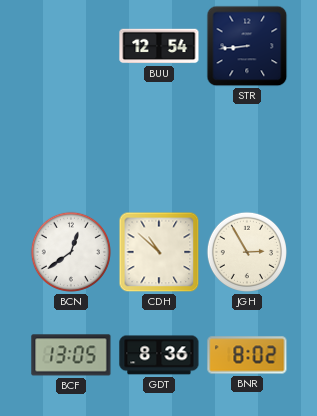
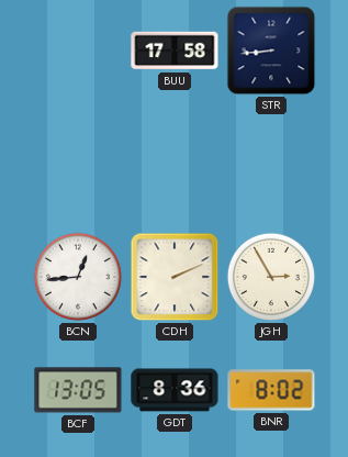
BUU: 12:54 -> 17:58 (175, 51)
BCN: 12:39 -> 12:44 (78, 277)
CDH: 10:52 -> 2:11 (175, 277)
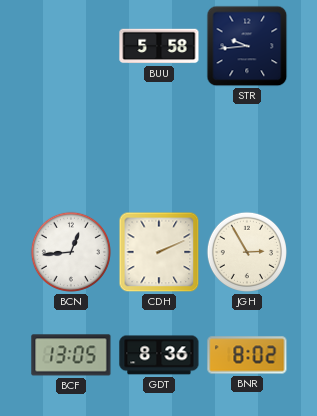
BUU: 17:58 -> 5:58 (159, 46)
STR: 8:44 -> 9:44 (247, 46)
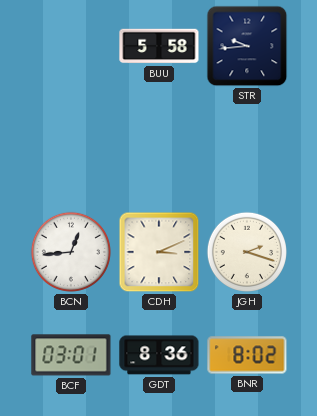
CDH: 2:11 -> 3:11 (159, 252)
JGH: 2:55 -> 2:18 (247, 252)
BCF: 13:05 -> 03:01 (71, 355)
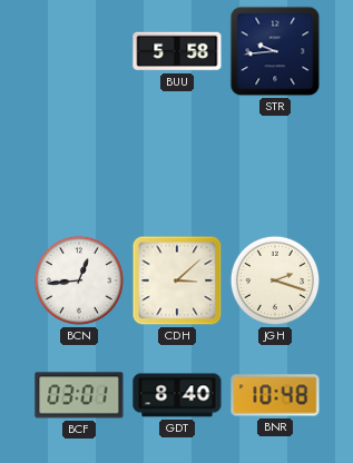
CDH: 3:11 -> 3:08 (177, 280)
GDT: 8:36 -> 8:40 (177, 395)
BNR: 8:02 -> 10:48 (275, 395)
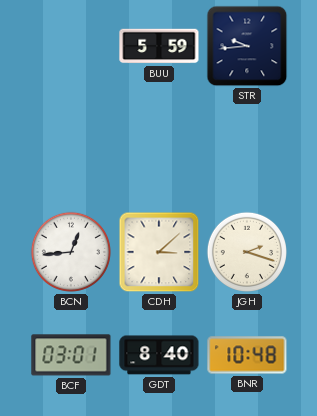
BUU: 5:58 -> 5:59 (159, 46)
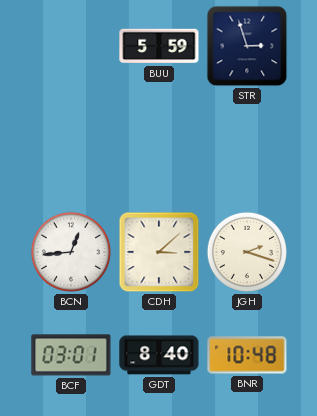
STR: 9:44 -> 2:57 (247, 46)
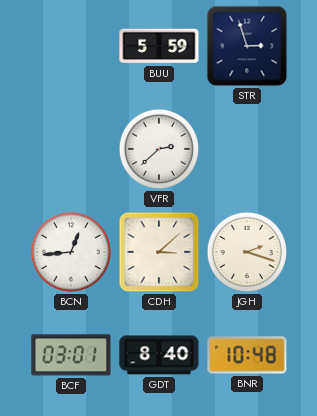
VFR: none -> 2:38 (159, 149)
